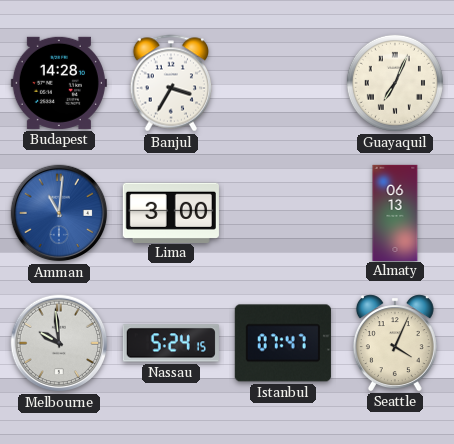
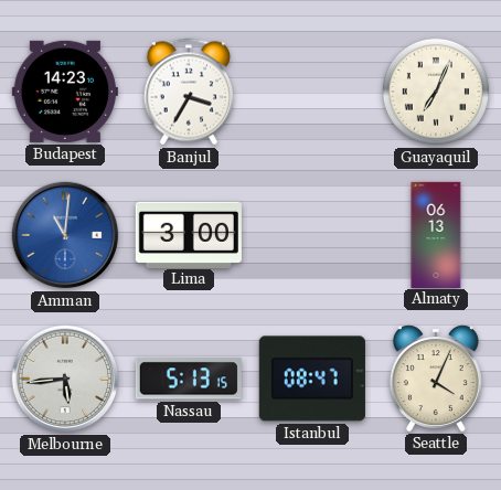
Budapest: 14:28 -> 14:23 (65, 92)
Melbourne: 9:59 -> 5:44 (65, 379)
Nassau: 5:24 -> 5:13 (189, 379)
Istanbul: 07:47 -> 08:47 (312, 379)
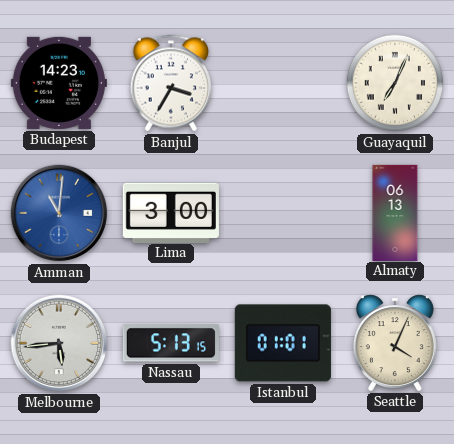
Istanbul: 08:47 -> 01:01 (283, 343)
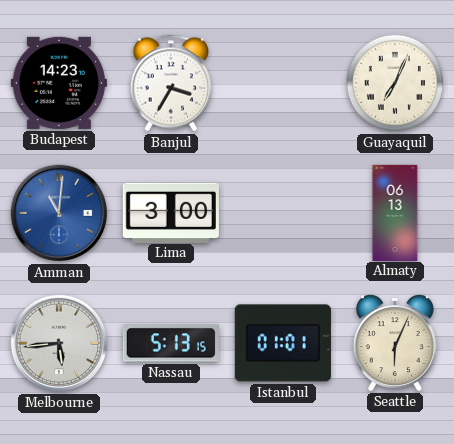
Seattle: 4:04 -> 6:04 (395, 343)
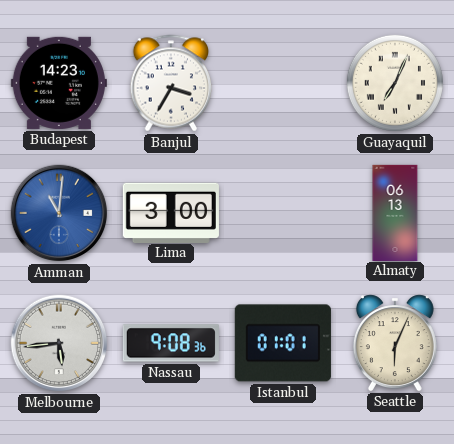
Nassau: 5:13 -> 9:08 (171, 343)
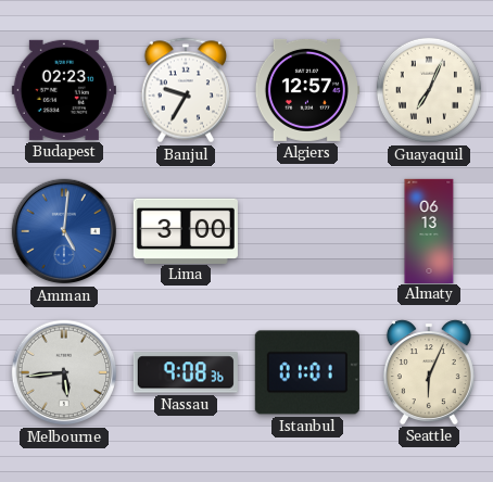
Budapest: 14:23 -> 02:23 (64, 90)
Banjul: 3:35 -> 9:35 (186, 90)
Algiers: none -> 12:57 (306, 90)
Amman: 11:01 -> 5:01 (64, 231)
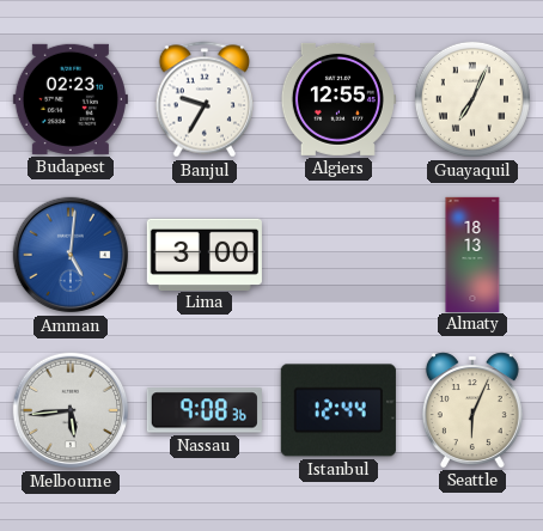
Algiers: 12:57 -> 12:55 (337, 99)
Almaty: 06:13 -> 18:13 (472, 254)
Istanbul: 01:01 -> 12:44 (338, 410)
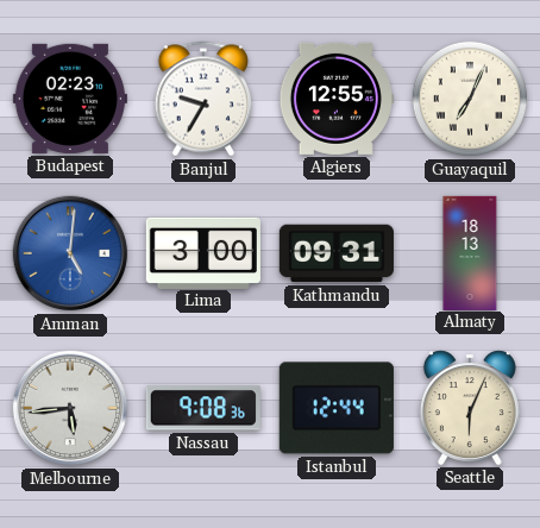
Kathmandu: none -> 09:31 (337, 253)
